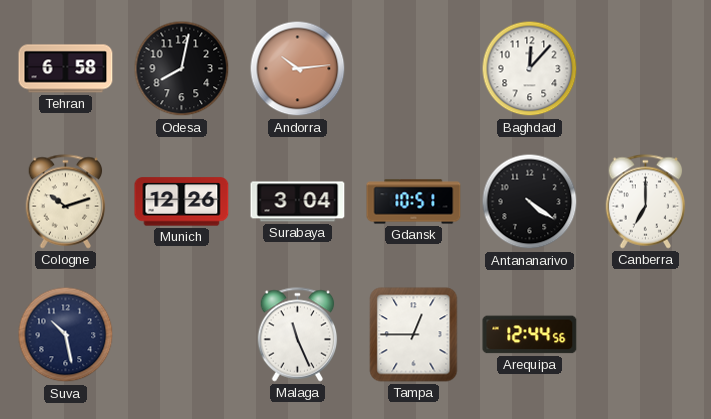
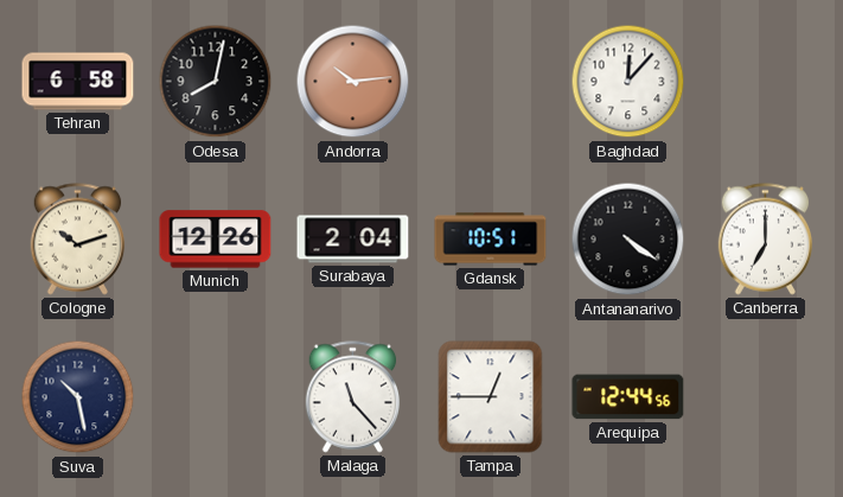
Surabaya: 3:04 -> 2:04 (353, 240)
Malaga: 11:26 -> 11:23 (353, 397)
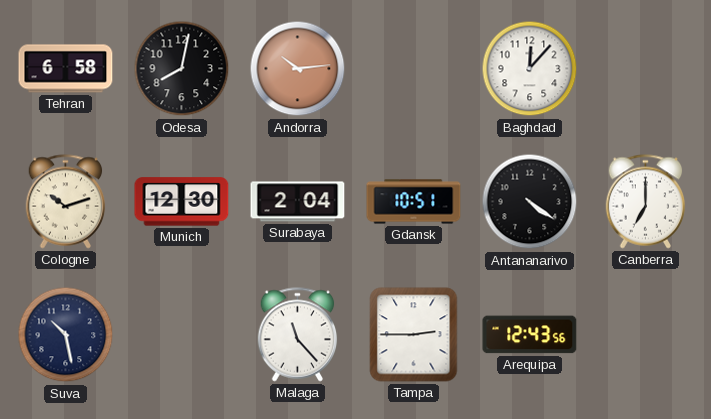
Munich: 12:26 -> 12:30 (182, 202)
Tampa: 12:45 -> 2:45 (414, 335)
Arequipa: 12:44 -> 12:43 (530, 335)
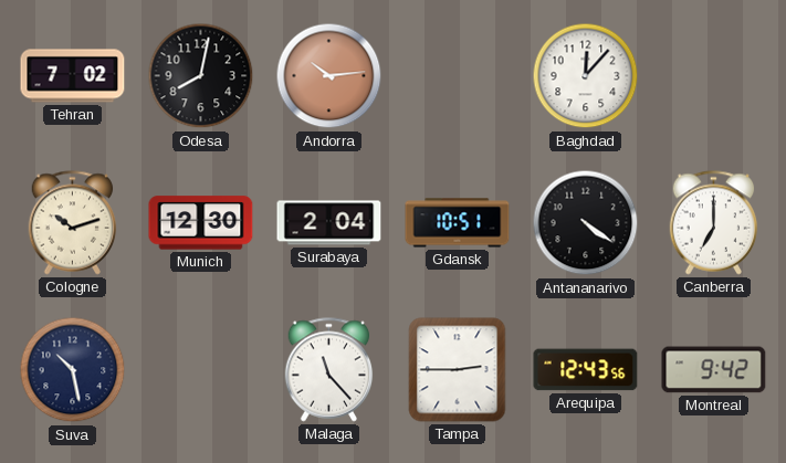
Tehran: 6:58 -> 7:02 (73, 76)
Montreal: none -> 9:42 (714, 370)
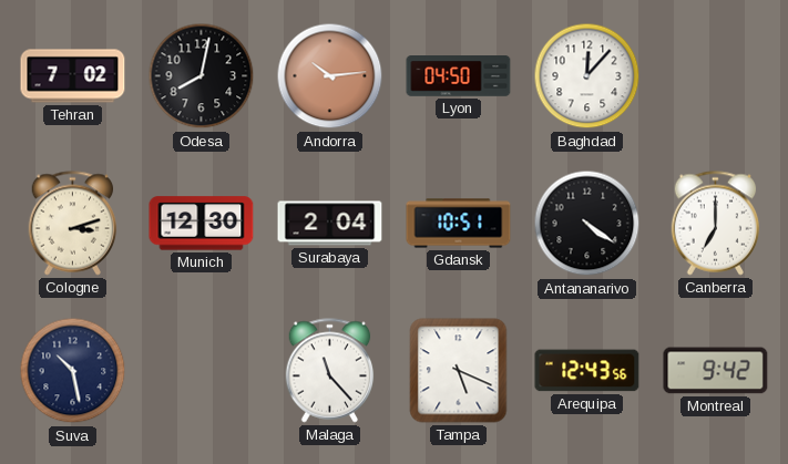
Lyon: none -> 04:50 (459, 76)
Cologne: 10:12 -> 3:12 (73, 224)
Tampa: 2:45 -> 5:19 (459, 371)
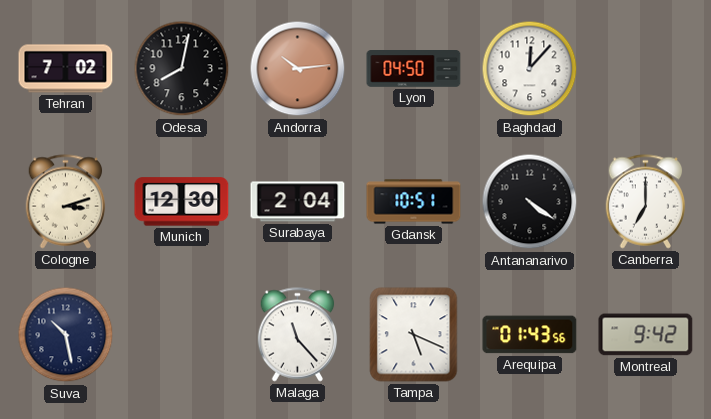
Arequipa: 12:43 -> 01:43 (530, 335)
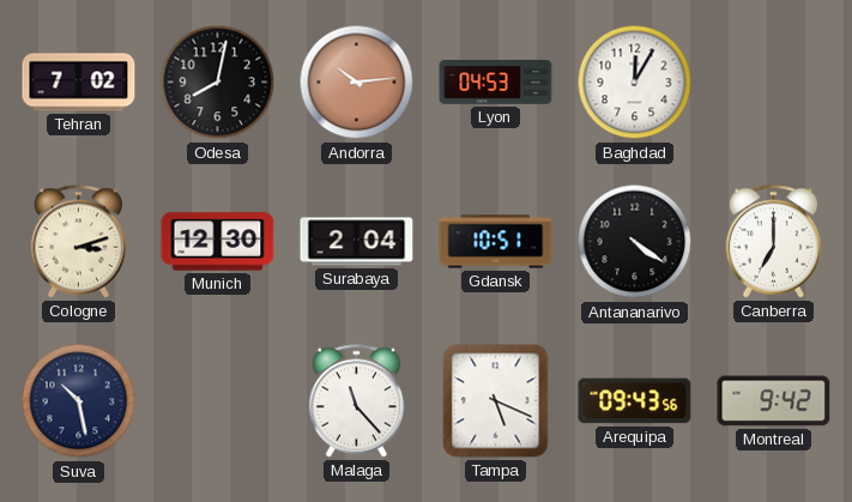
Lyon: 04:50 -> 04:53 (496, 83)
Baghdad: 12:07 -> 12:05 (635, 83)
Arequipa: 01:43 -> 09:43 (635, 401)
